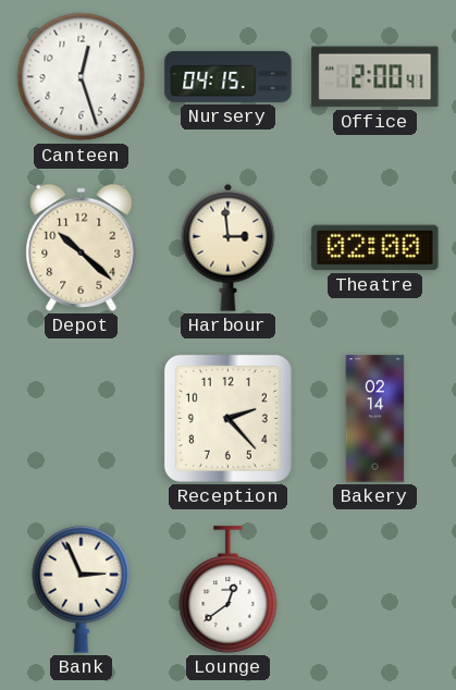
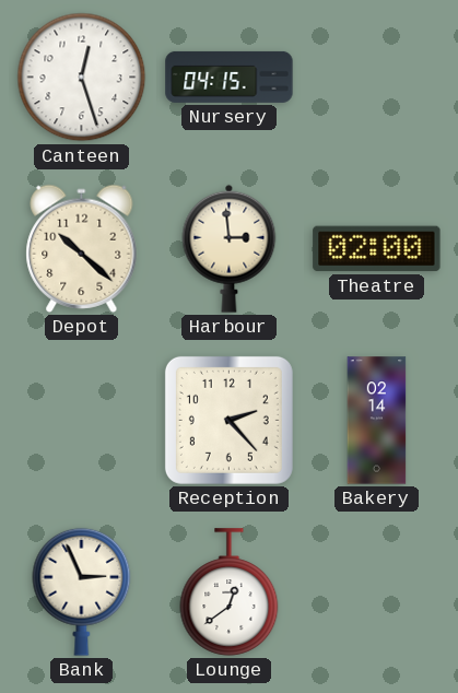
Office: 2:00 -> none (375, 77)
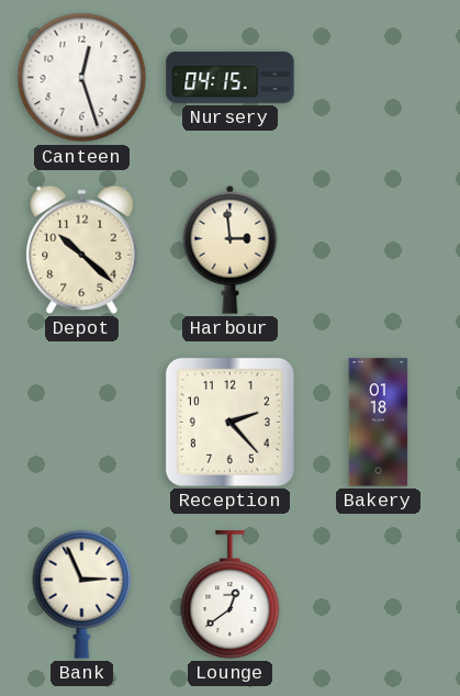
Theatre: 02:00 -> none (377, 249)
Bakery: 02:14 -> 01:18 (379, 423)
